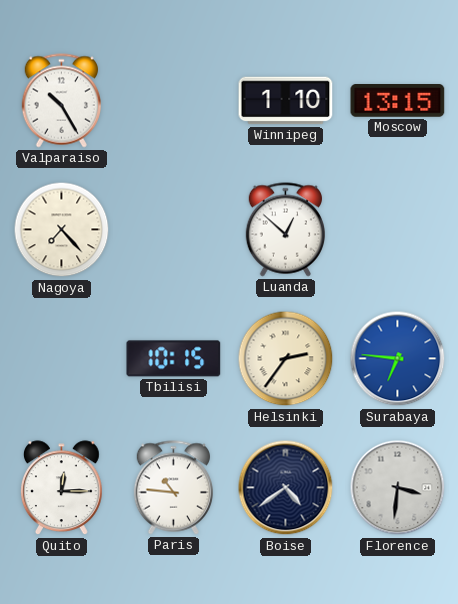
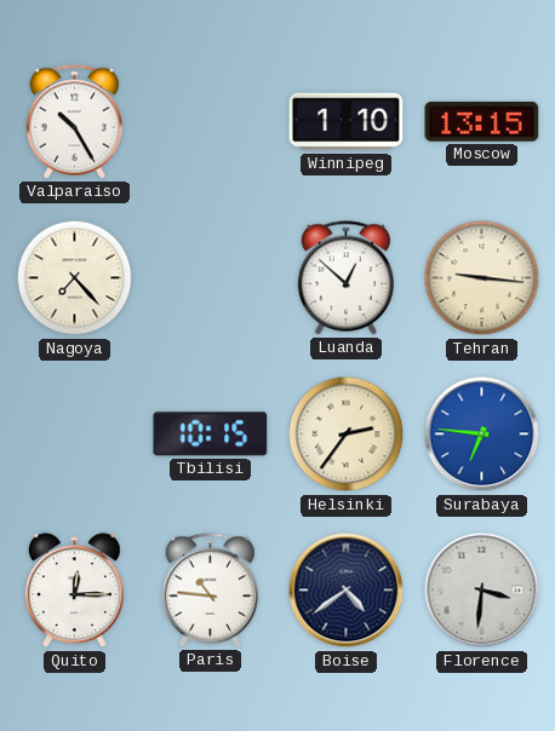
Tehran: none -> 9:16 (482, 278)
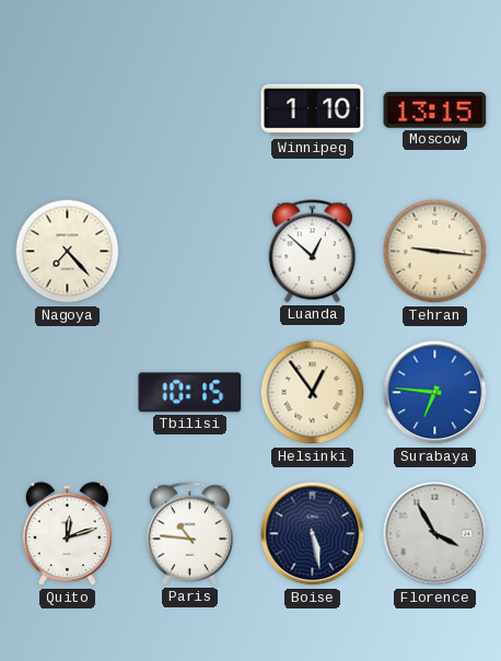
Valparaiso: 10:25 -> none (74, 122)
Helsinki: 2:36 -> 12:54 (313, 393)
Quito: 12:15 -> 12:12 (68, 534)
Boise: 4:39 -> 5:28 (313, 534)
Florence: 3:31 -> 3:55 (435, 534)
